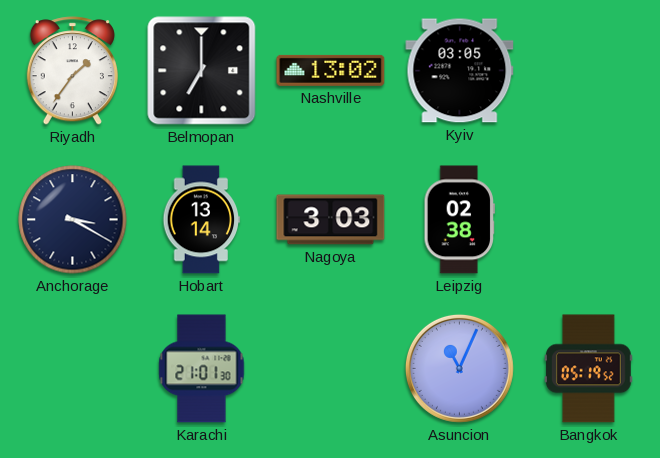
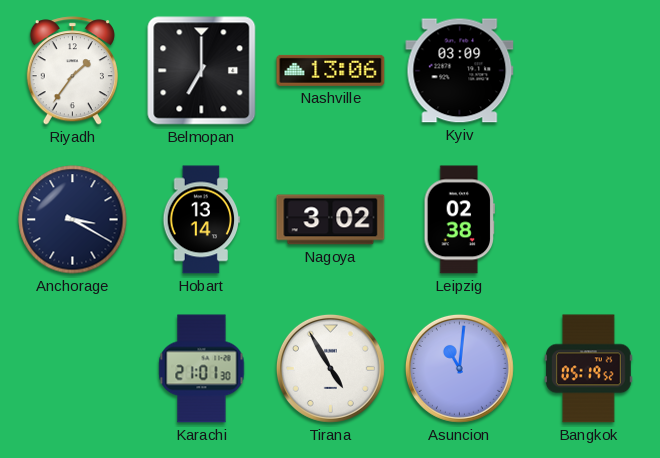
Nashville: 13:02 -> 13:06 (331, 70)
Kyiv: 03:05 -> 03:09 (460, 71)
Nagoya: 3:03 -> 3:02 (331, 220)
Tirana: none -> 4:55 (330, 368)
Asuncion: 11:04 -> 11:01 (459, 368)
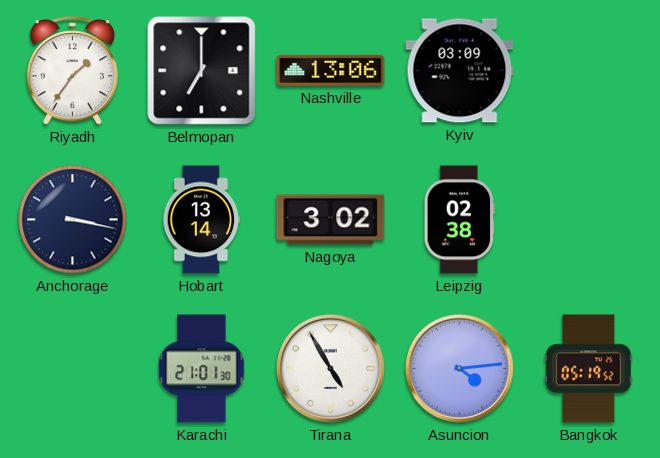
Anchorage: 3:20 -> 3:17 (73, 220)
Asuncion: 11:01 -> 4:14 (459, 368)
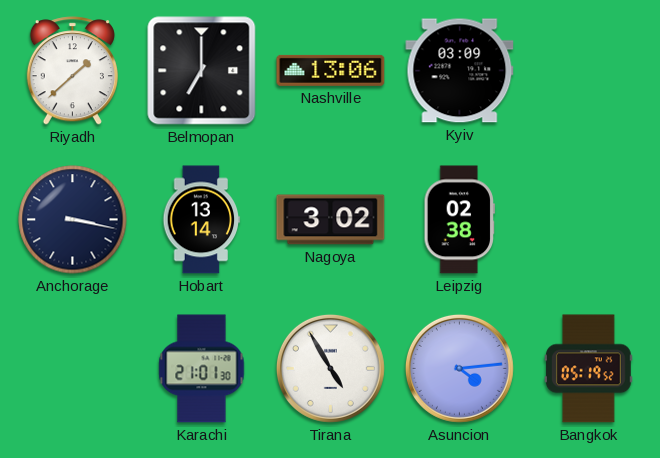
Riyadh: 1:36 -> 1:38 (72, 71)
